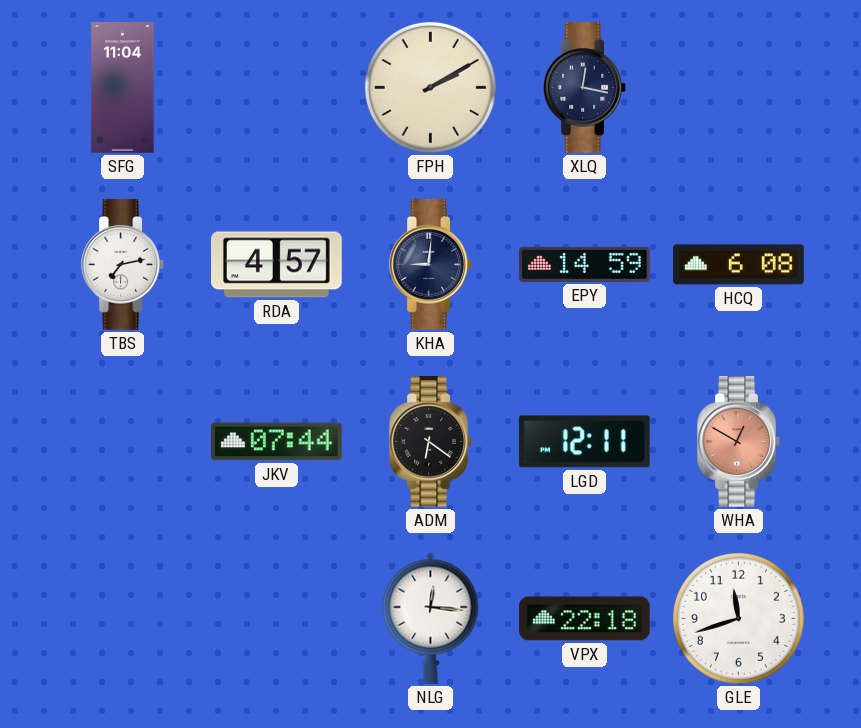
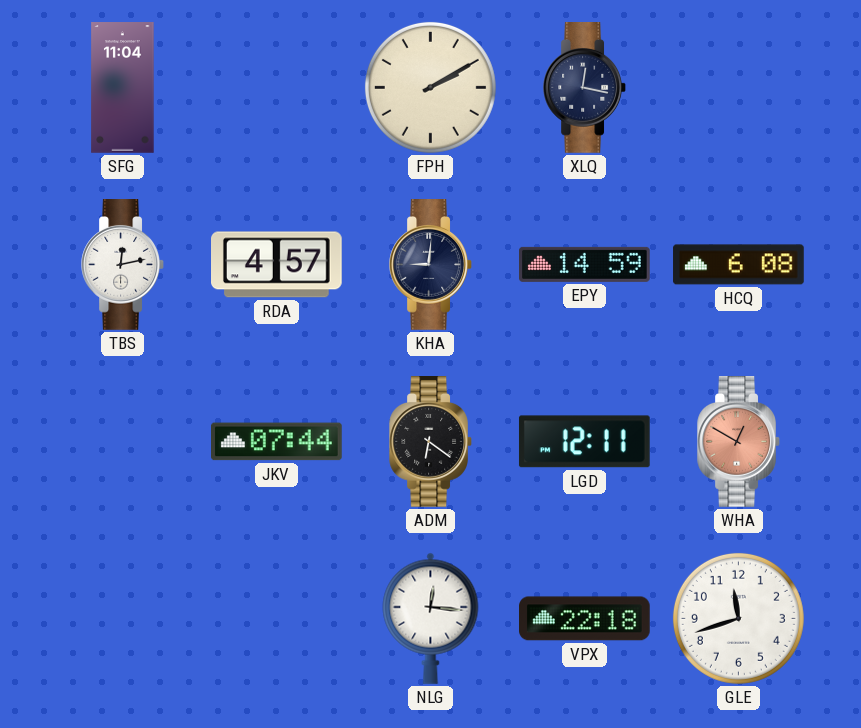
TBS: 7:13 -> 12:13 (122, 265)
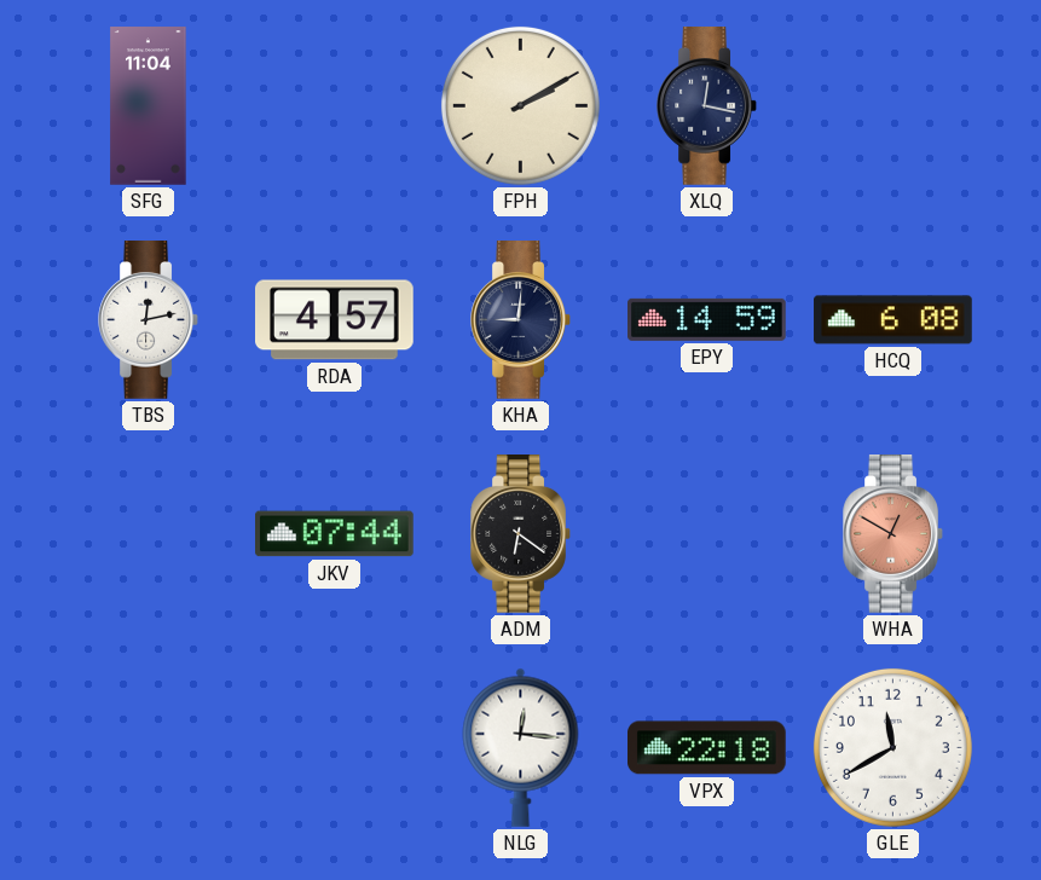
LGD: 12:11 -> none (584, 442)
GLE: 11:42 -> 11:40 (892, 747)
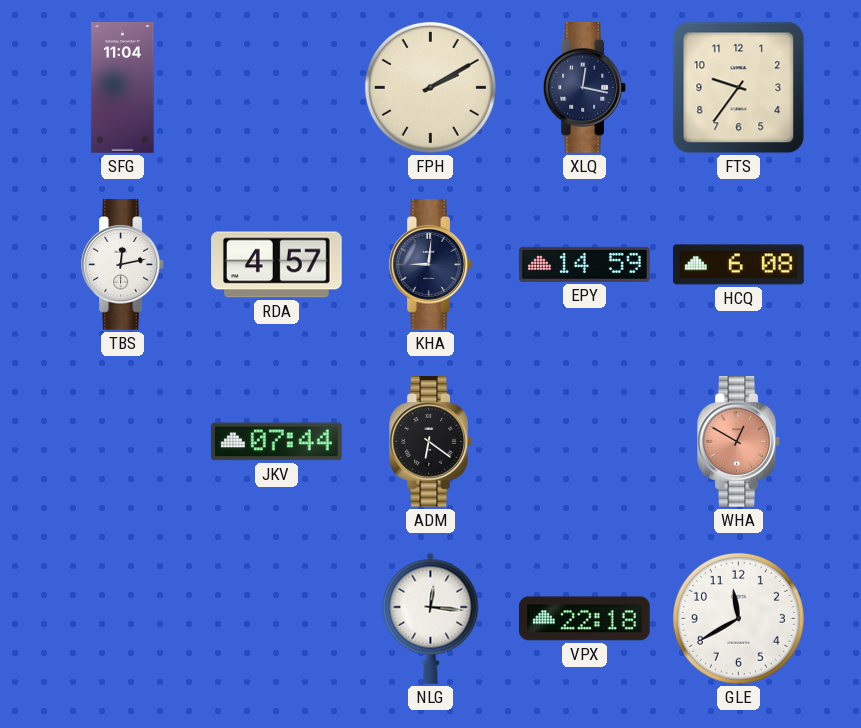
FTS: none -> 9:36 (739, 88)
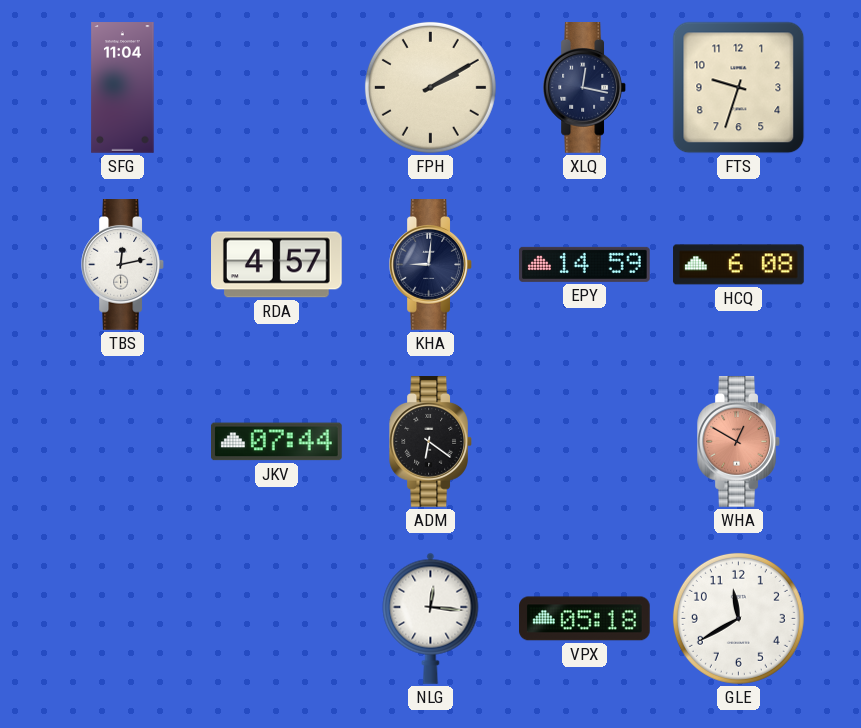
FTS: 9:36 -> 9:33 (739, 88)
VPX: 22:18 -> 05:18 (585, 619)
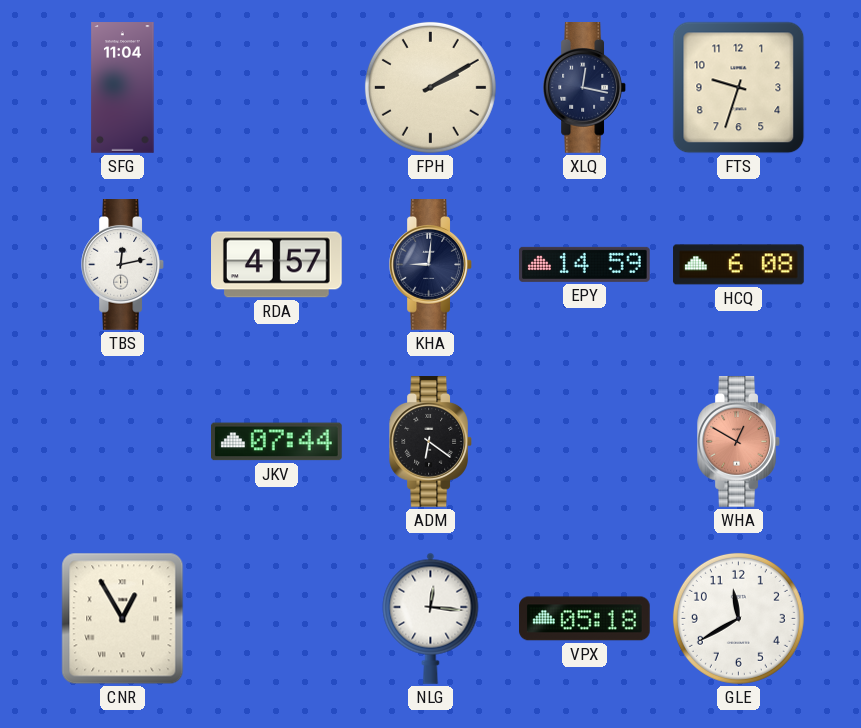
CNR: none -> 12:55 (123, 619)
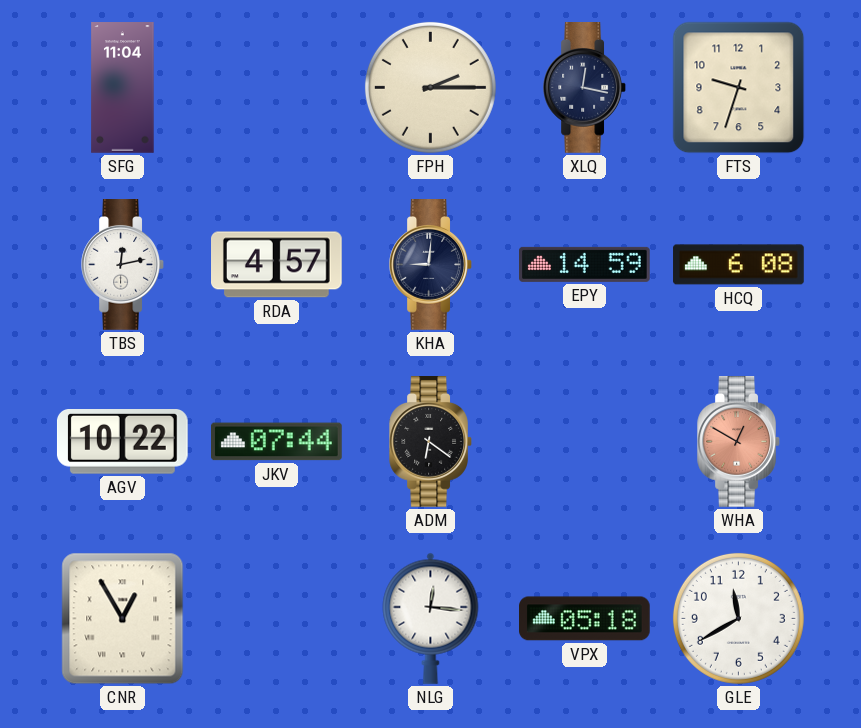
FPH: 2:10 -> 2:15 (430, 87)
AGV: none -> 10:22 (122, 442)
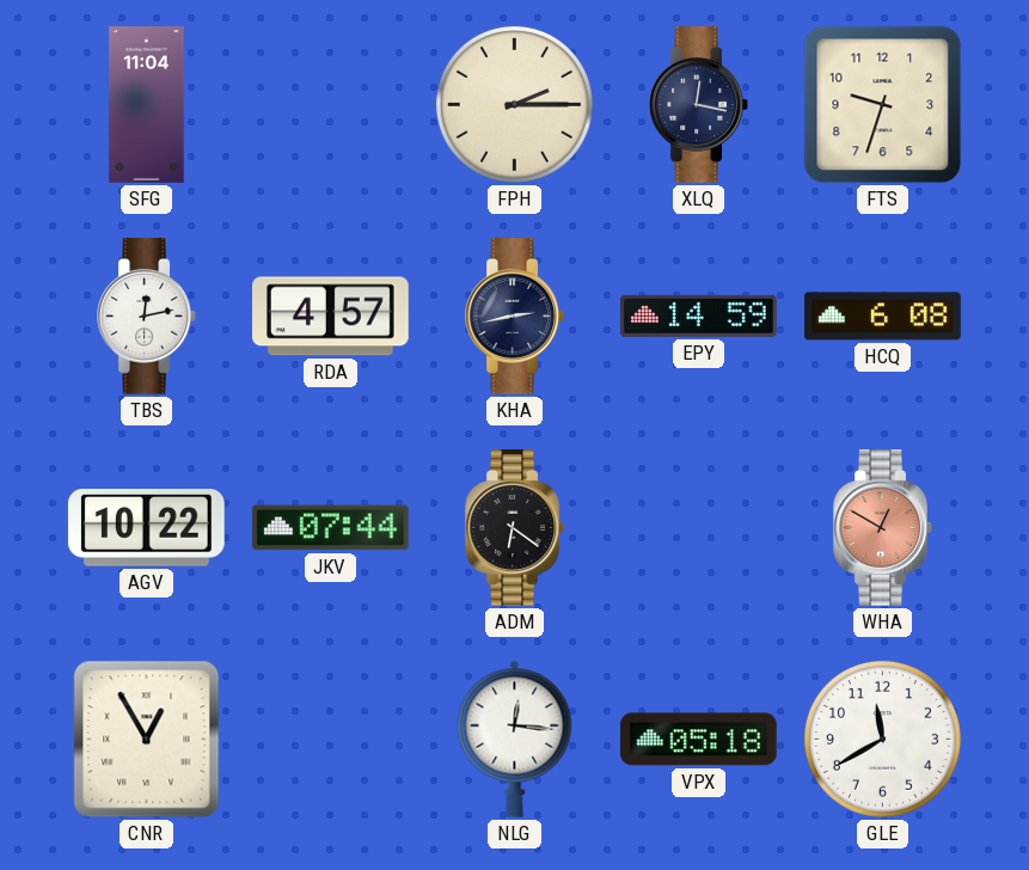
KHA: 9:01 -> 2:43 (514, 317)
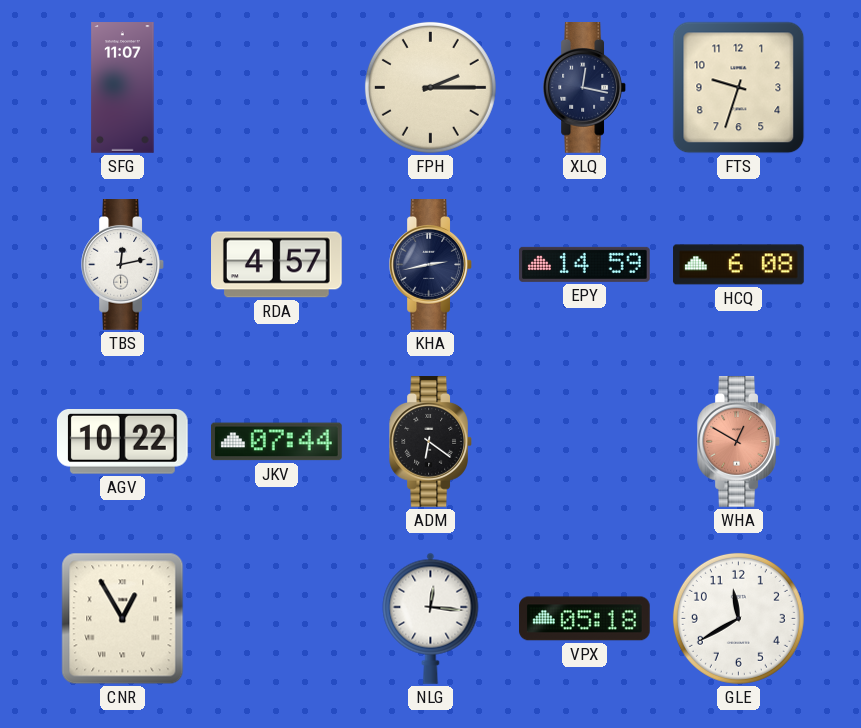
SFG: 11:04 -> 11:07 (123, 88)
